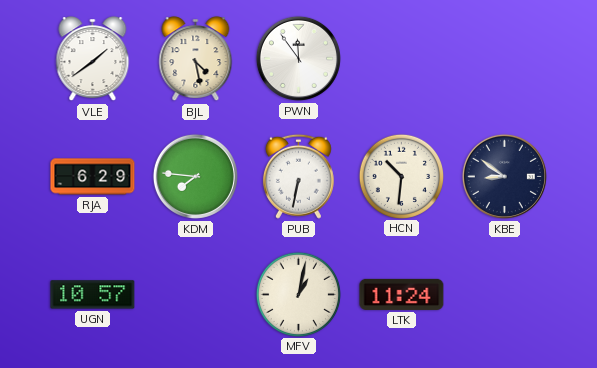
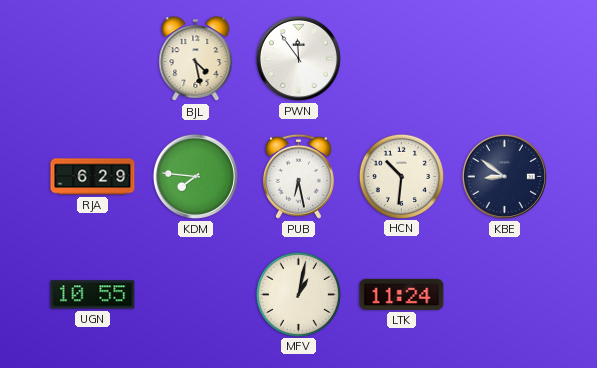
VLE: 1:39 -> none (93, 59)
PUB: 6:32 -> 6:28 (298, 176)
UGN: 10:57 -> 10:55 (93, 295)
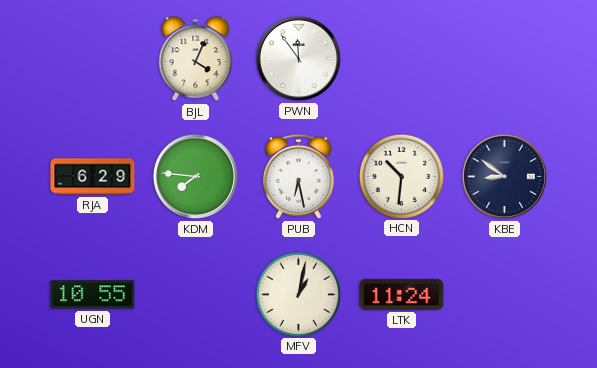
BJL: 4:28 -> 4:04 (196, 59)
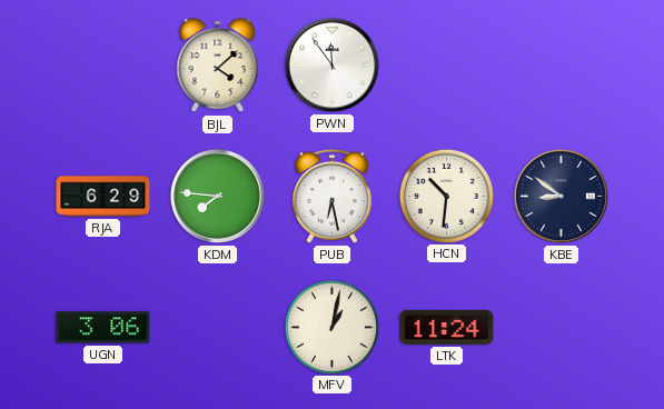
BJL: 4:04 -> 4:08 (218, 66)
UGN: 10:55 -> 3:06 (103, 328)
